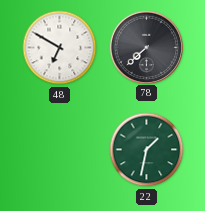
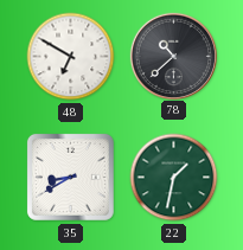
78: 7:38 -> 10:38 (173, 56)
35: none -> 8:40 (70, 177)
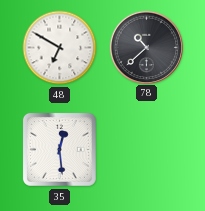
35: 8:40 -> 12:29 (59, 149)
22: 1:32 -> none (174, 178)
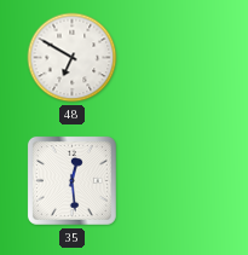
78: 10:38 -> none (146, 47)
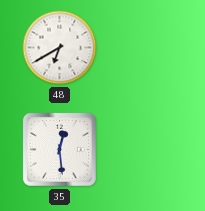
48: 6:50 -> 6:40 (60, 48)
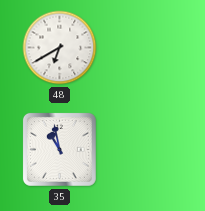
35: 12:29 -> 10:58 (59, 149)
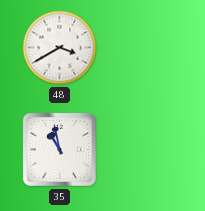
48: 6:40 -> 3:40 (60, 48)
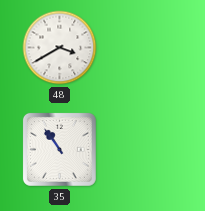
35: 10:58 -> 10:54 (59, 149)
